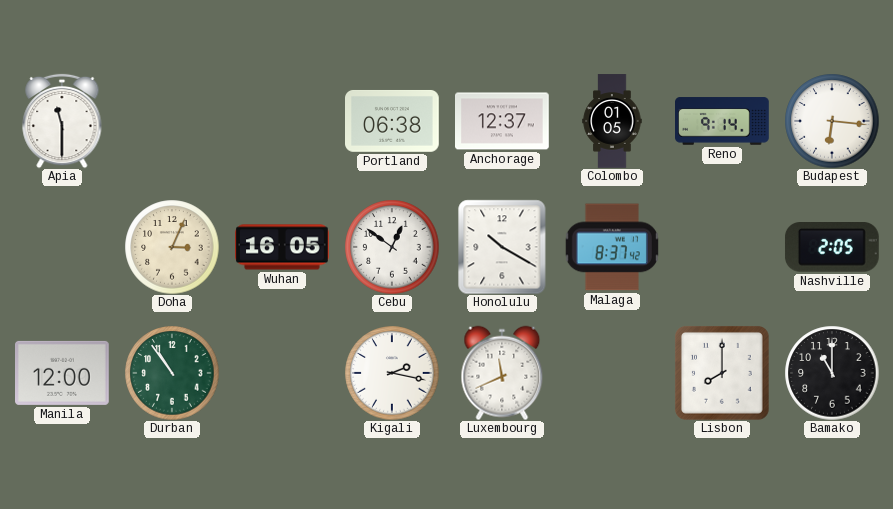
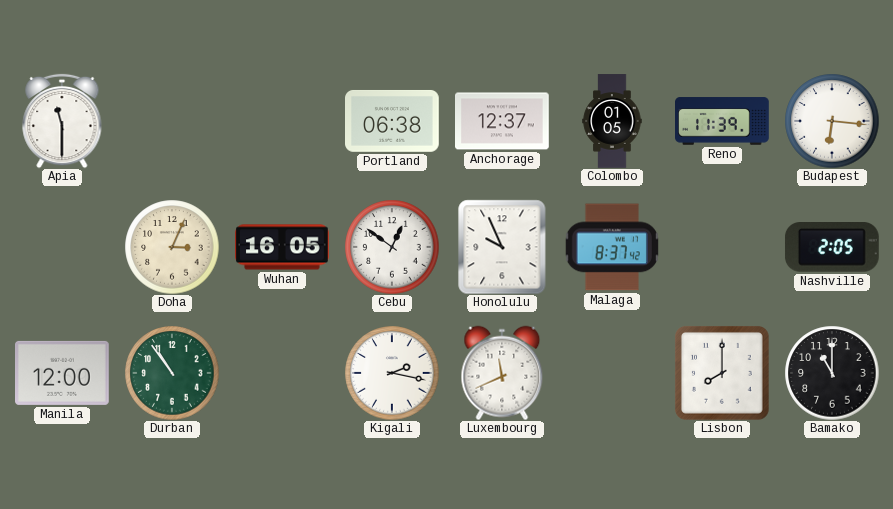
Reno: 9:14 -> 11:39 (722, 121)
Honolulu: 10:20 -> 9:56 (502, 247)
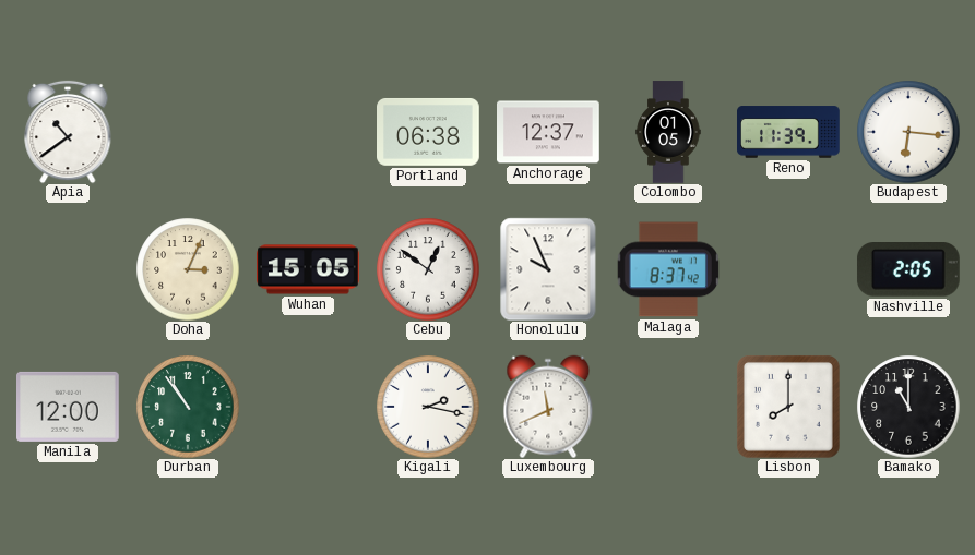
Apia: 11:30 -> 10:39 (68, 132)
Wuhan: 16:05 -> 15:05 (308, 269)
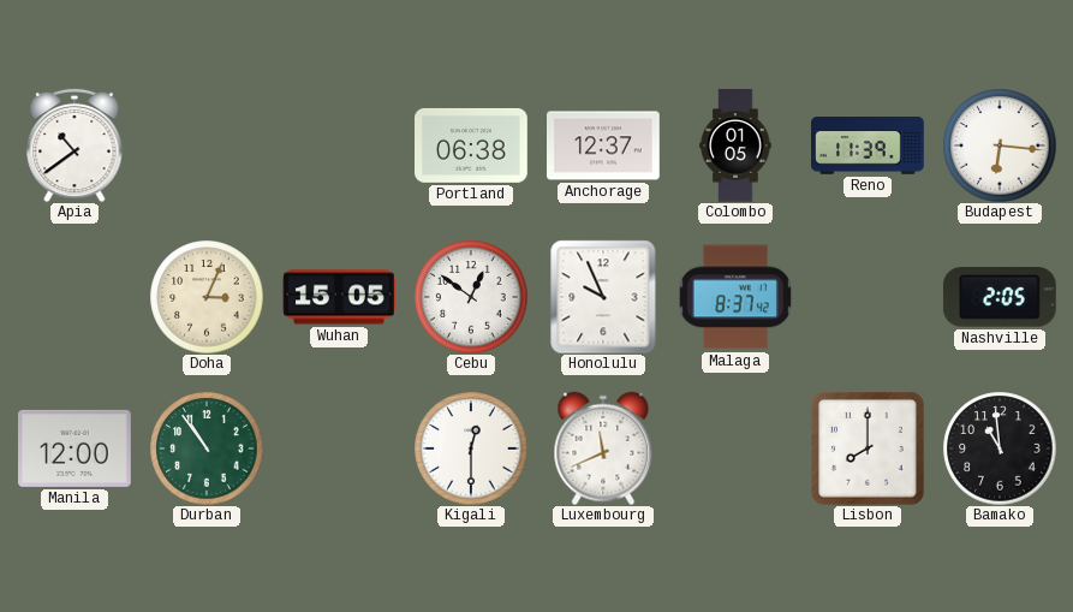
Kigali: 2:17 -> 12:30 (471, 448)
Bamako: 11:00 -> 10:59 (1000, 448)
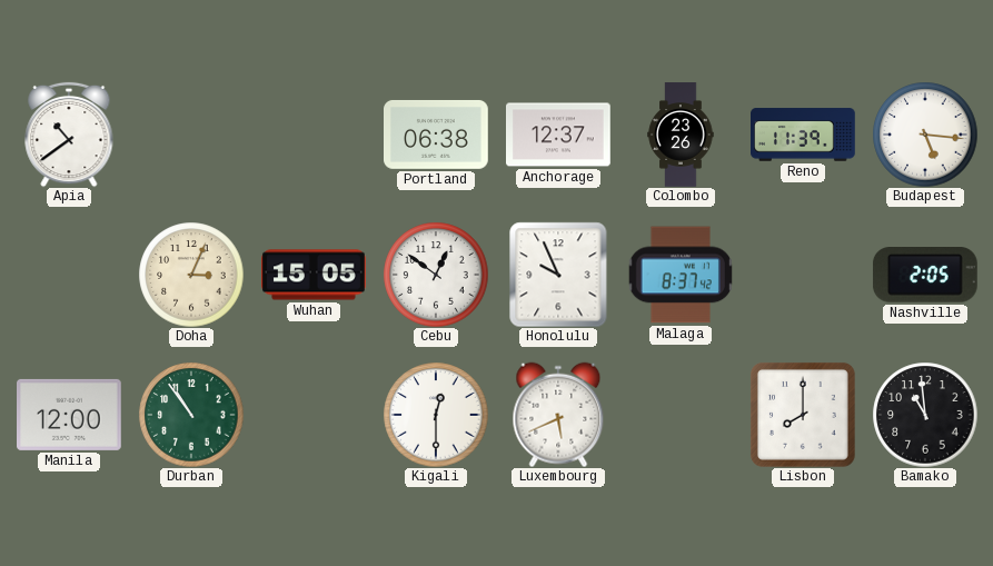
Colombo: 01:05 -> 23:26 (681, 135)
Budapest: 6:16 -> 5:16 (925, 135)
Luxembourg: 11:41 -> 5:41 (558, 415)
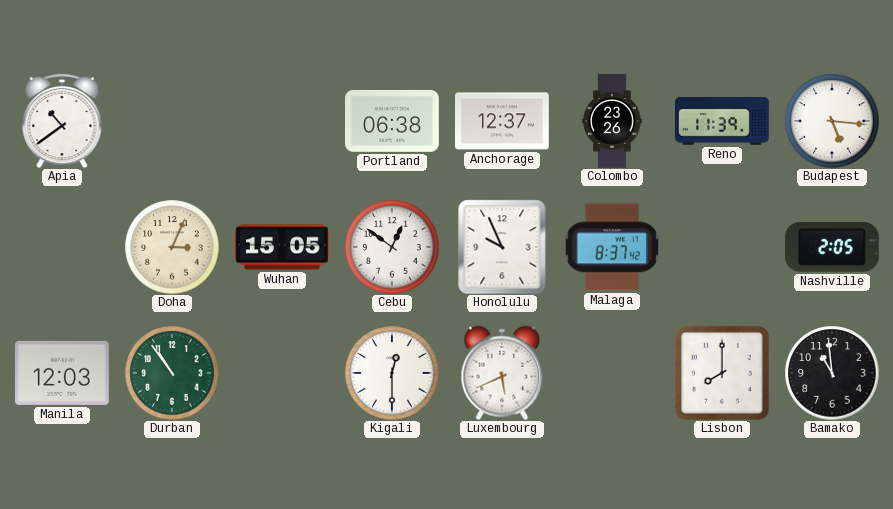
Manila: 12:00 -> 12:03 (63, 373)
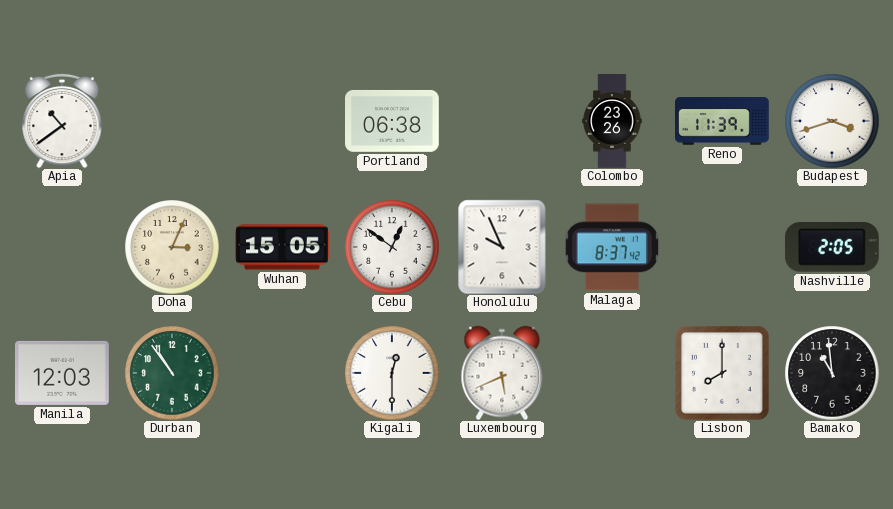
Anchorage: 12:37 -> none (503, 121)
Budapest: 5:16 -> 3:42 (832, 121)
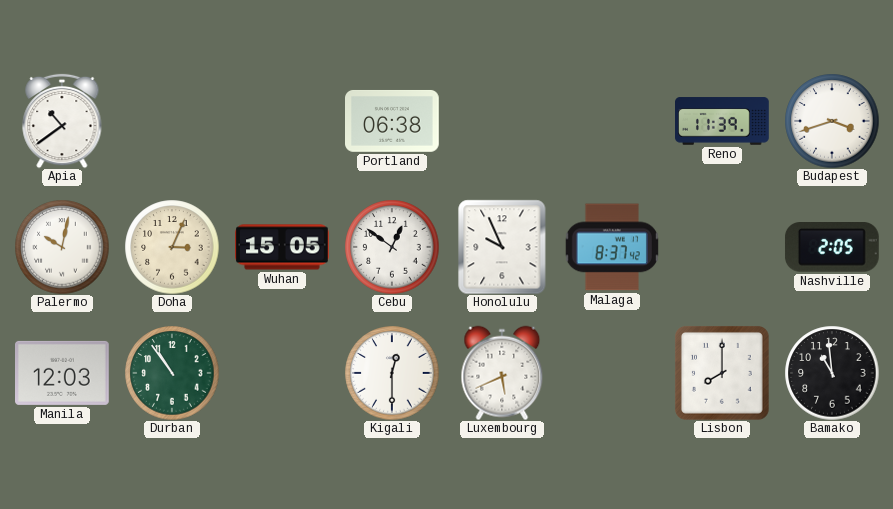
Colombo: 23:26 -> none (612, 121)
Palermo: none -> 10:02 (62, 247)
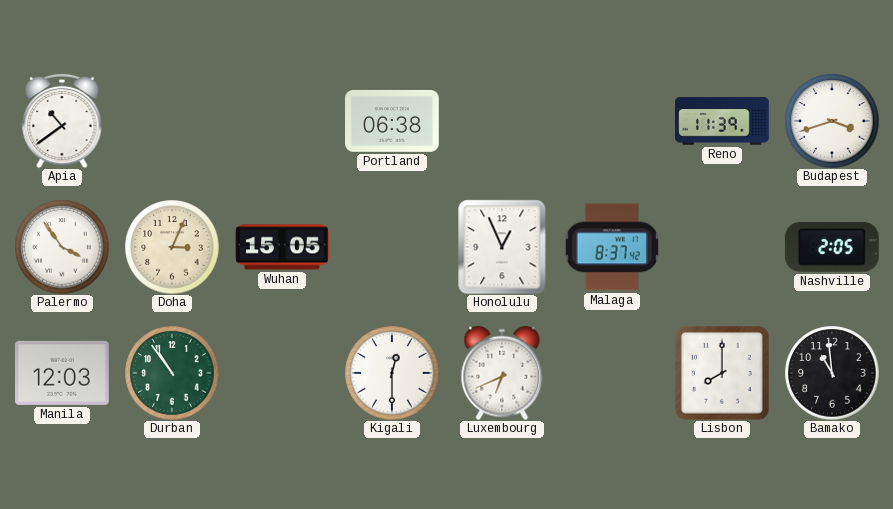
Palermo: 10:02 -> 3:54 (62, 247)
Cebu: 12:51 -> none (392, 247)
Honolulu: 9:56 -> 12:56 (502, 247)
Luxembourg: 5:41 -> 6:41 (502, 373)
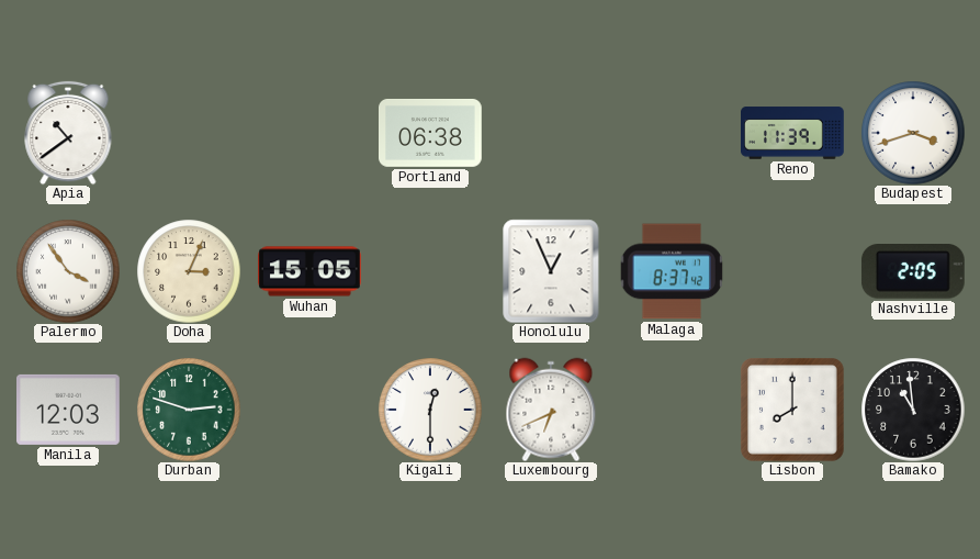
Durban: 10:54 -> 2:48 (189, 410)
